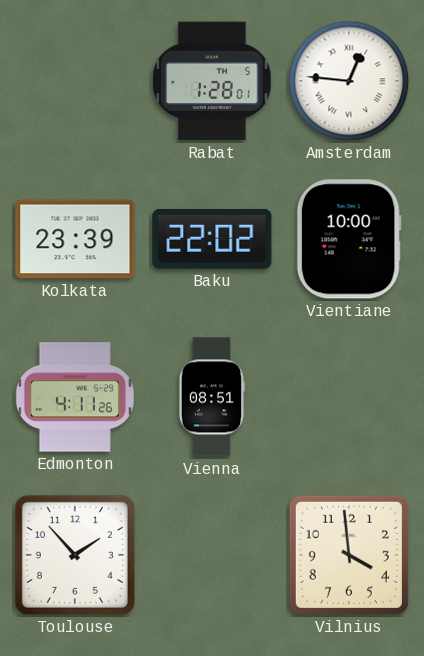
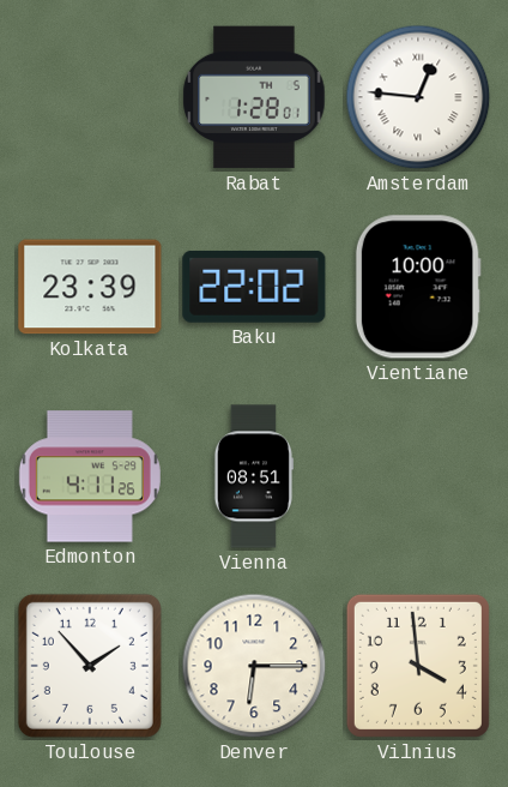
Denver: none -> 6:15 (254, 666)
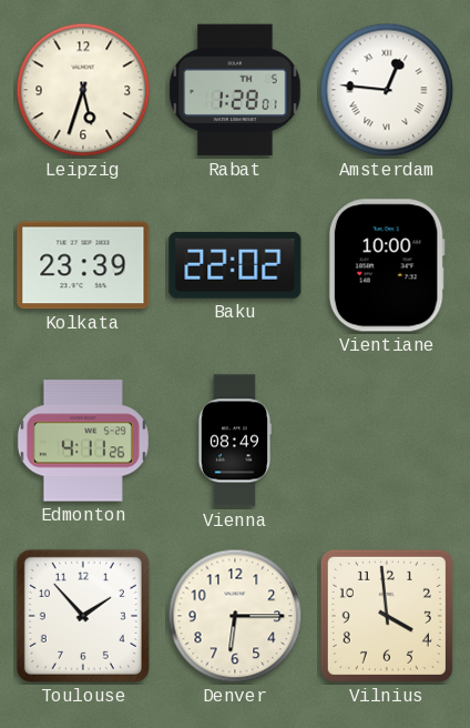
Leipzig: none -> 5:33 (83, 90)
Vienna: 08:51 -> 08:49 (234, 441)
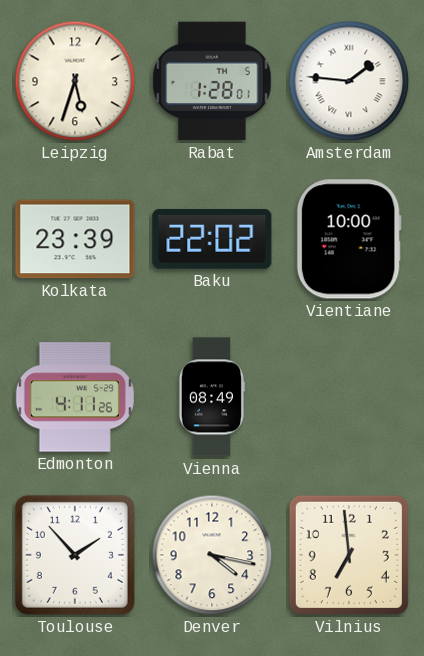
Amsterdam: 12:46 -> 1:46 (349, 81)
Denver: 6:15 -> 4:17 (212, 555)
Vilnius: 3:59 -> 6:59 (349, 555)
